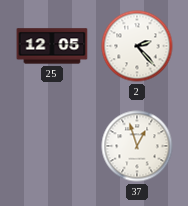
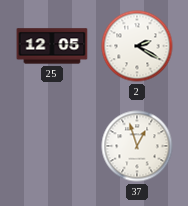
2: 2:23 -> 2:20 (137, 46)
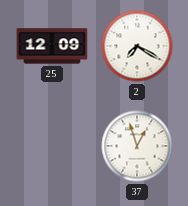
25: 12:05 -> 12:09 (52, 46)
2: 2:20 -> 7:20 (137, 46)
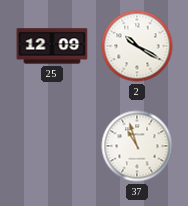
2: 7:20 -> 10:20 (137, 46)
37: 12:57 -> 10:57 (137, 146)
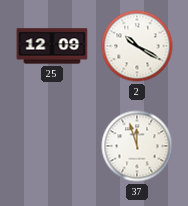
37: 10:57 -> 11:57 (137, 146)
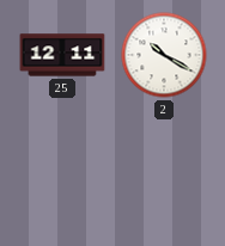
25: 12:09 -> 12:11 (62, 55)
37: 11:57 -> none (137, 146)
